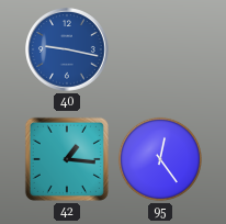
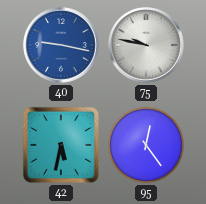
75: none -> 9:47 (147, 46)
42: 1:16 -> 5:32 (61, 145)
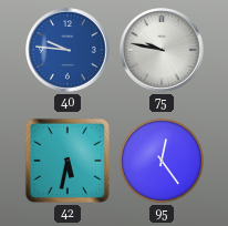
40: 9:17 -> 9:46 (69, 51)
